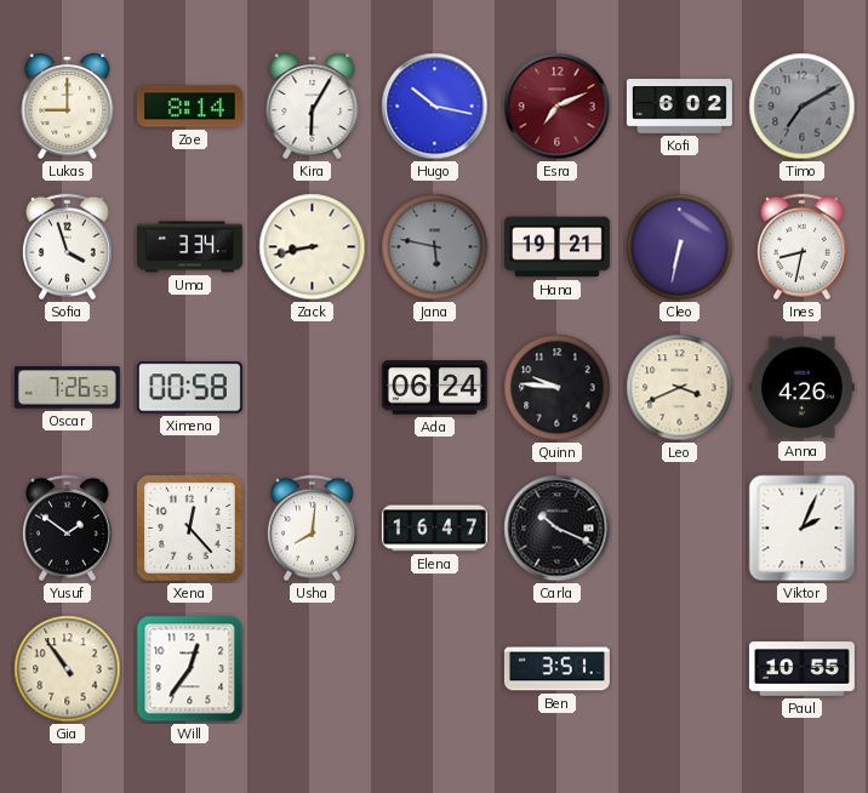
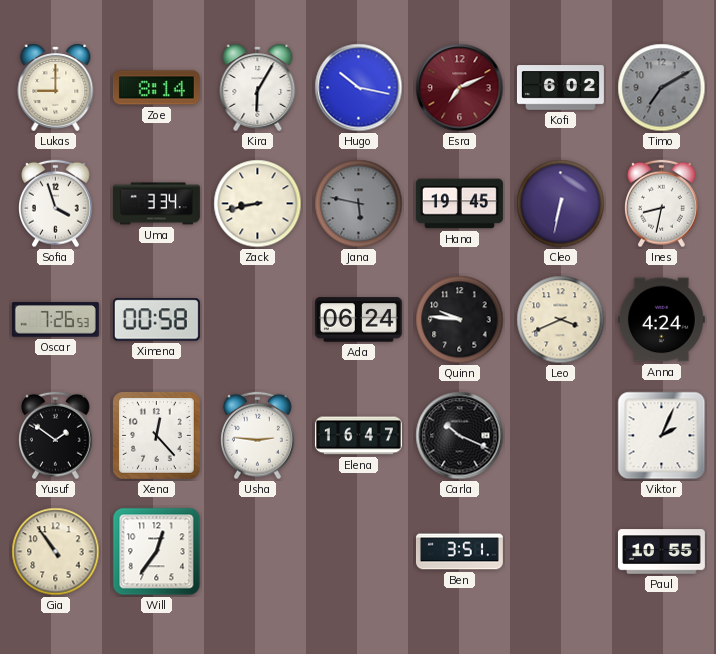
Hana: 19:21 -> 19:45 (459, 204)
Anna: 4:26 -> 4:24 (661, 320)
Usha: 8:01 -> 2:46 (258, 436)
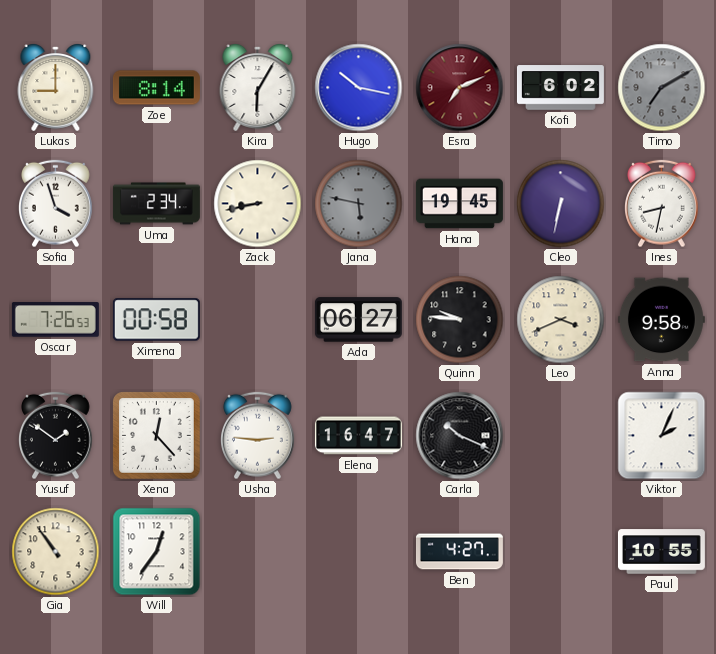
Uma: 3:34 -> 2:34 (156, 204)
Ada: 06:24 -> 06:27 (358, 320)
Anna: 4:24 -> 9:58 (661, 320)
Ben: 3:51 -> 4:27 (459, 552)
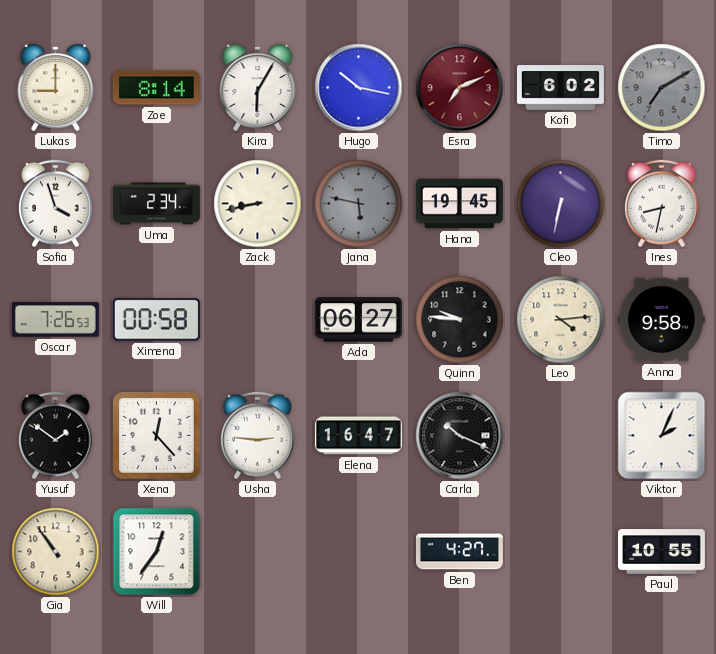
Leo: 3:41 -> 4:14 (561, 320)
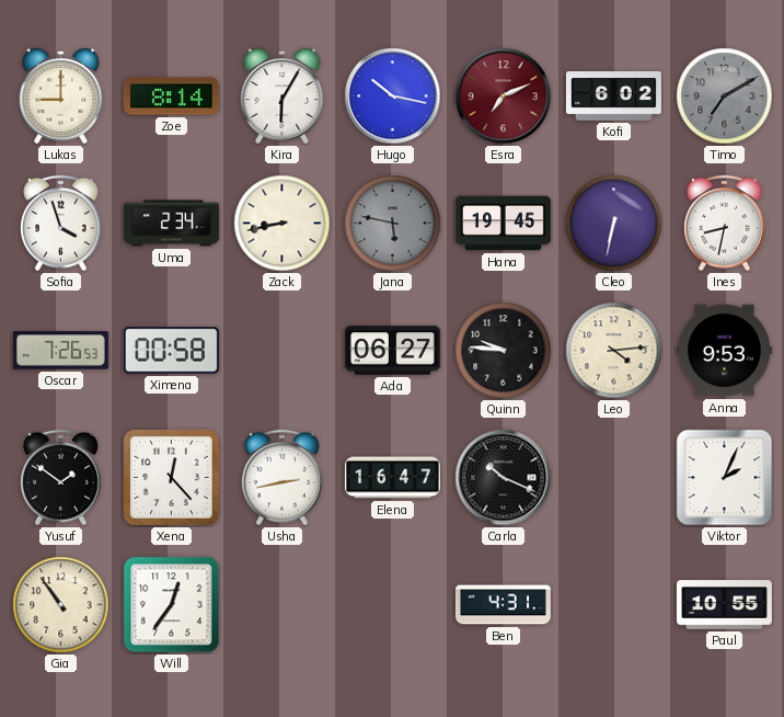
Anna: 9:58 -> 9:53 (724, 351)
Usha: 2:46 -> 2:43 (283, 478)
Ben: 4:27 -> 4:31 (503, 605)
